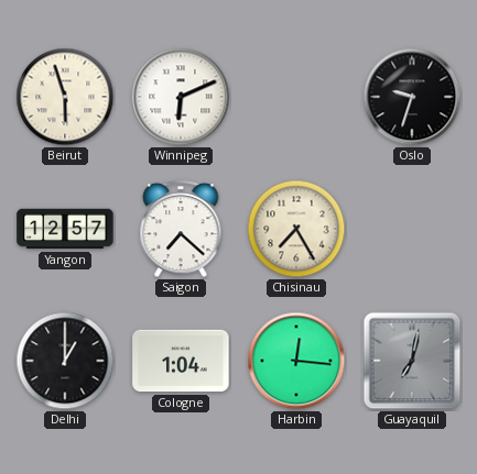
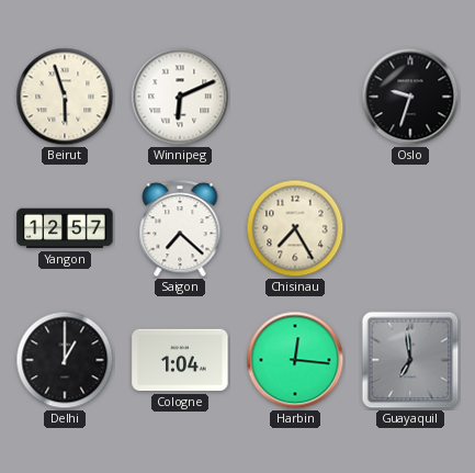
Guayaquil: 7:02 -> 6:59 (410, 360)
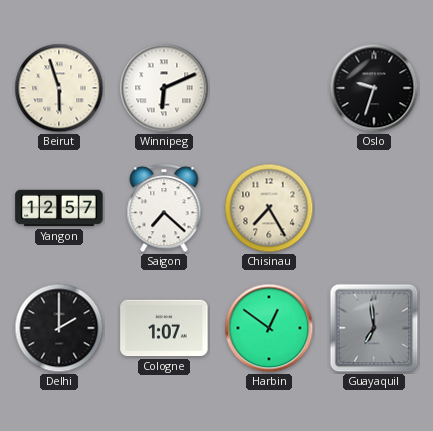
Delhi: 1:00 -> 2:00 (59, 328)
Cologne: 1:04 -> 1:07 (164, 328)
Harbin: 12:16 -> 12:51 (269, 328)
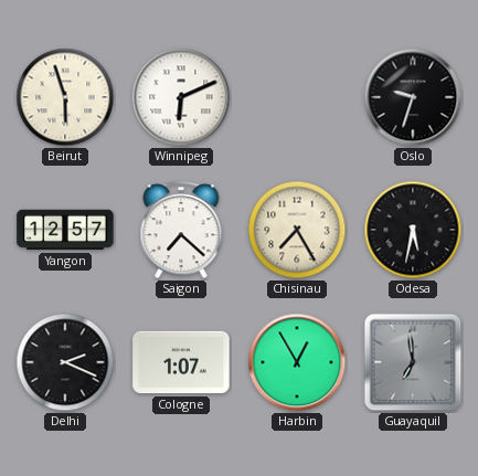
Odesa: none -> 5:32 (413, 230)
Delhi: 2:00 -> 2:19 (65, 362)
Harbin: 12:51 -> 12:55 (297, 362)
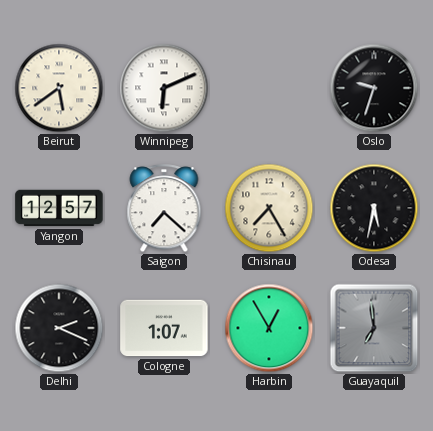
Beirut: 5:57 -> 5:39 (59, 88)
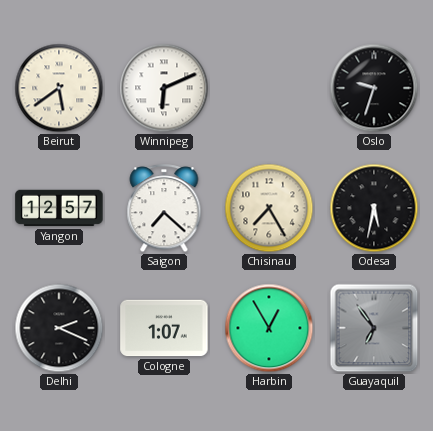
Guayaquil: 6:59 -> 6:54 (374, 328)
